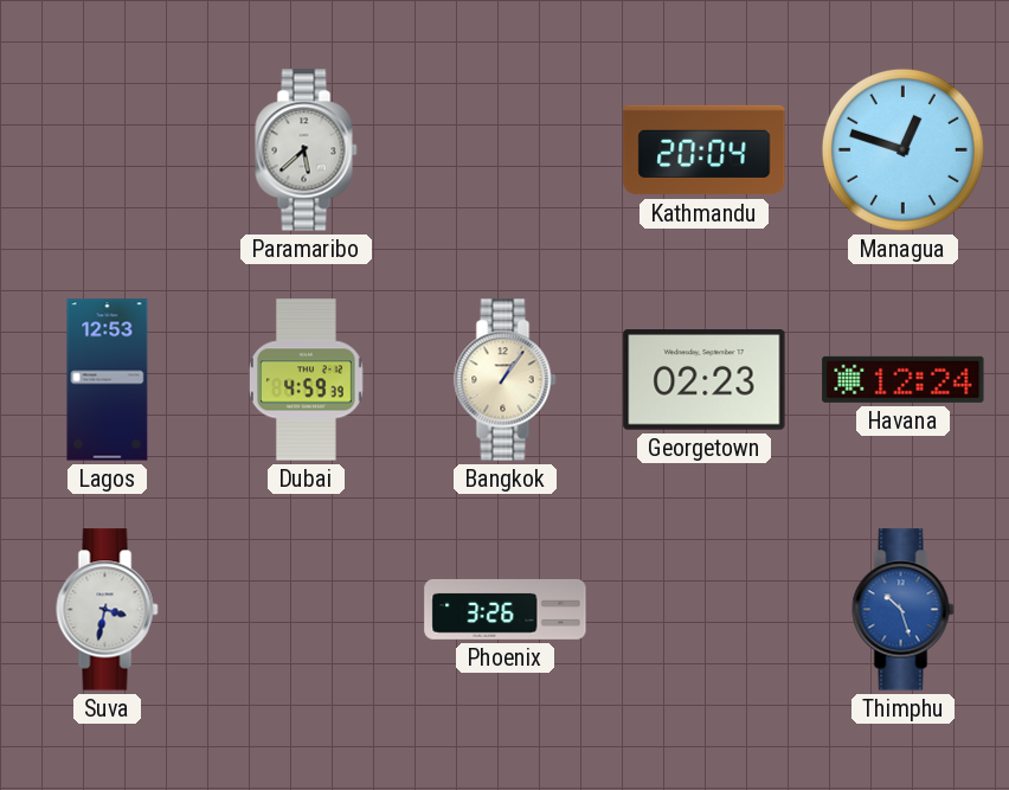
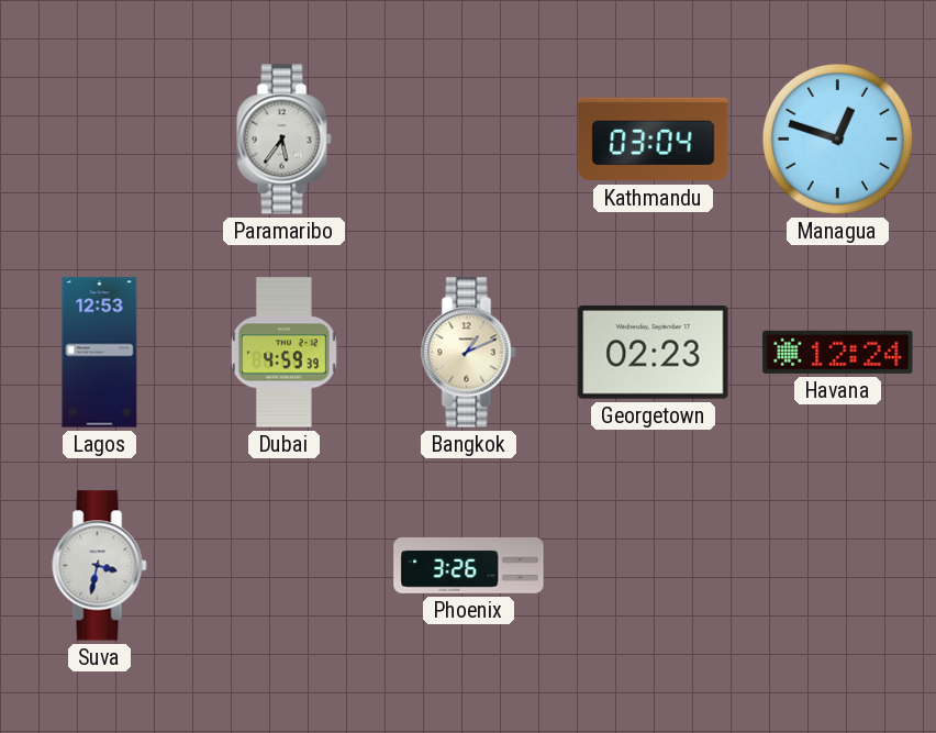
Paramaribo: 5:38 -> 5:36 (285, 140)
Kathmandu: 20:04 -> 03:04 (654, 140)
Bangkok: 1:06 -> 1:11 (469, 353)
Thimphu: 10:27 -> none (904, 610)
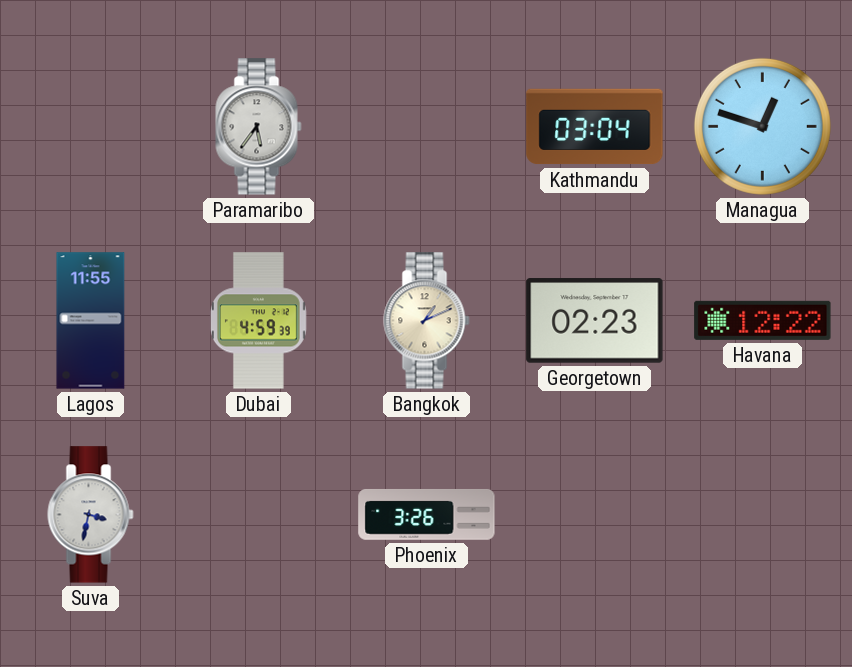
Lagos: 12:53 -> 11:55 (91, 321)
Havana: 12:24 -> 12:22 (763, 320)
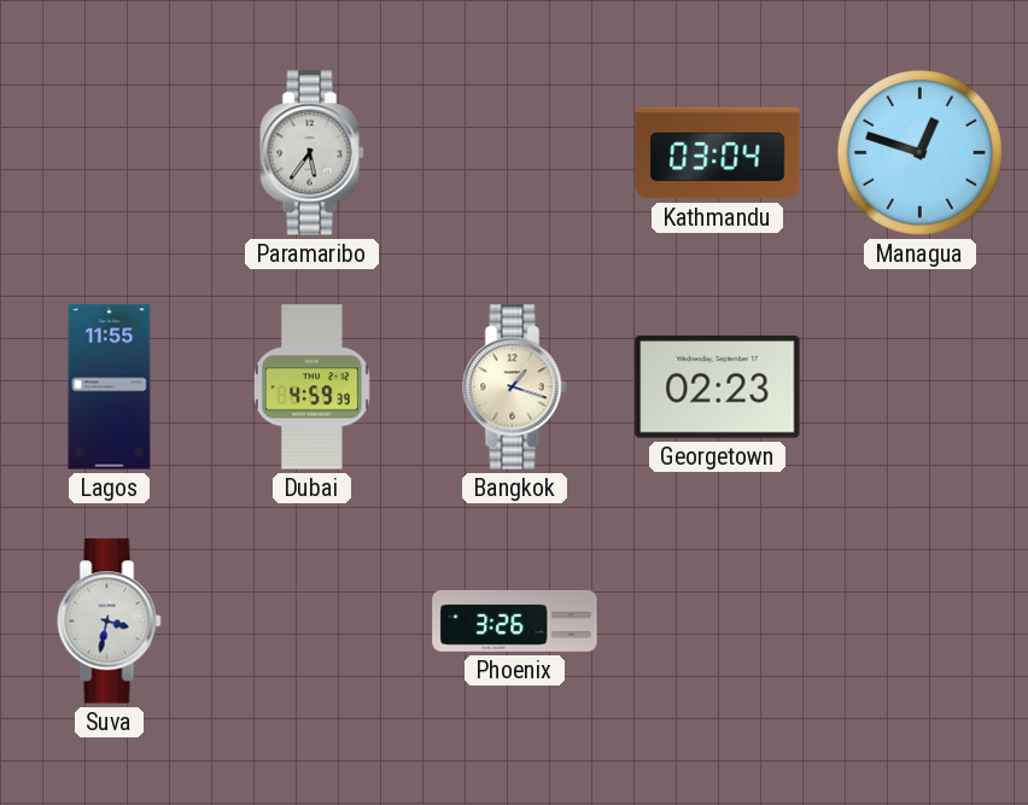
Bangkok: 1:11 -> 1:18 (515, 387)
Havana: 12:22 -> none (763, 320)
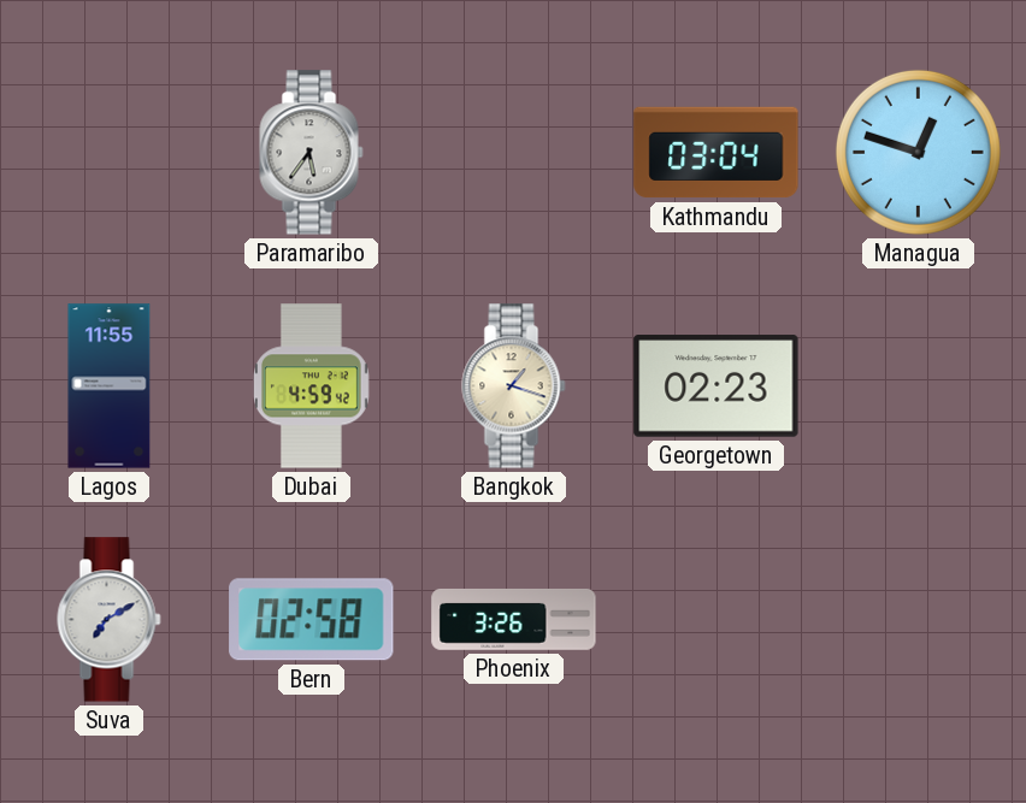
Dubai: 4:59:39 -> 4:59:42 (311, 386)
Suva: 3:32 -> 7:10 (110, 620)
Bern: none -> 02:58 (312, 620)
